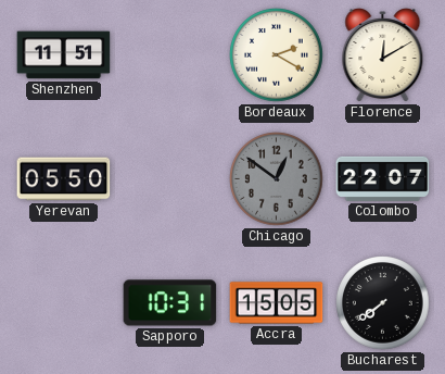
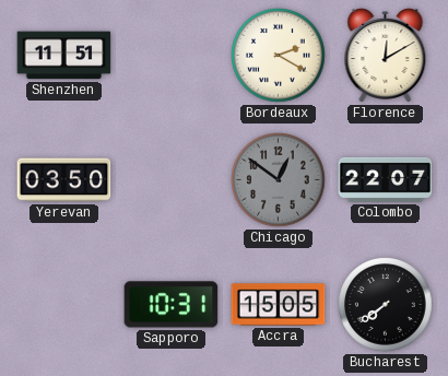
Yerevan: 05:50 -> 03:50 (64, 180)
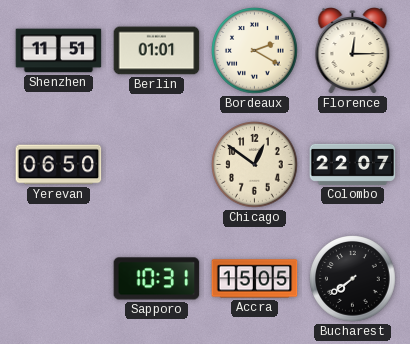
Berlin: none -> 01:01 (157, 51)
Florence: 12:10 -> 12:15 (353, 51)
Yerevan: 03:50 -> 06:50 (59, 165)
Chicago dial: grey -> cream (255, 165)
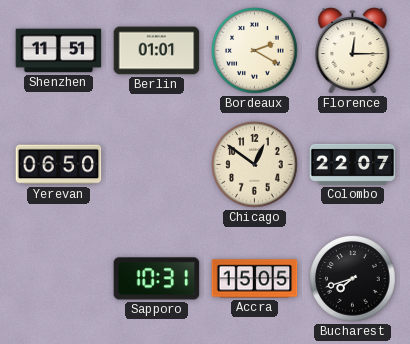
Bucharest: 7:39 -> 7:42 (353, 279)
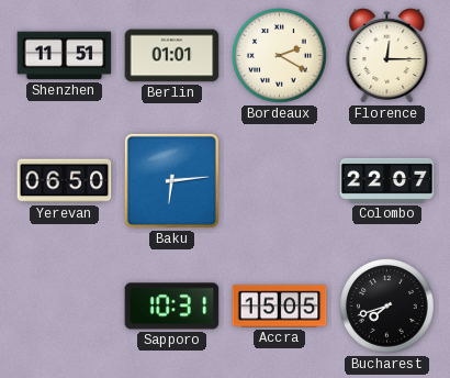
Baku: none -> 6:14 (171, 180)
Chicago: 12:51 -> none (255, 165)
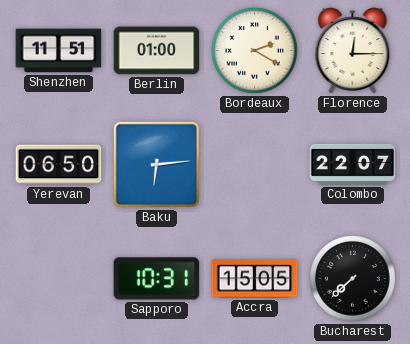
Berlin: 01:01 -> 01:00 (157, 51)
Bucharest: 7:42 -> 7:38 (353, 279)
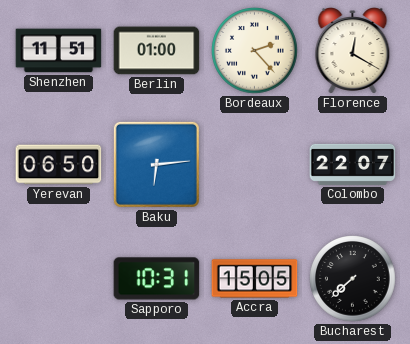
Bordeaux: 2:20 -> 2:23 (255, 51)
Florence: 12:15 -> 12:20 (353, 51)
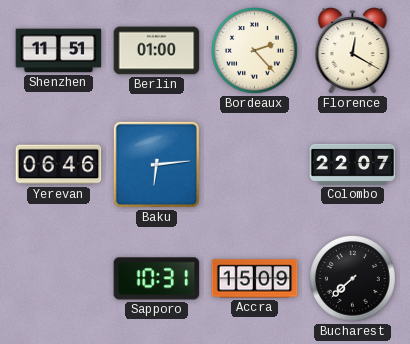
Yerevan: 06:50 -> 06:46 (59, 165)
Accra: 15:05 -> 15:09 (255, 279)
